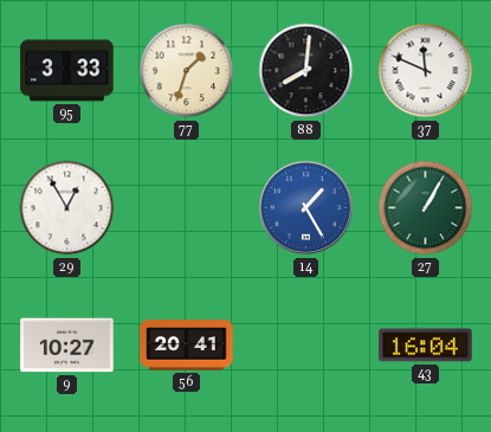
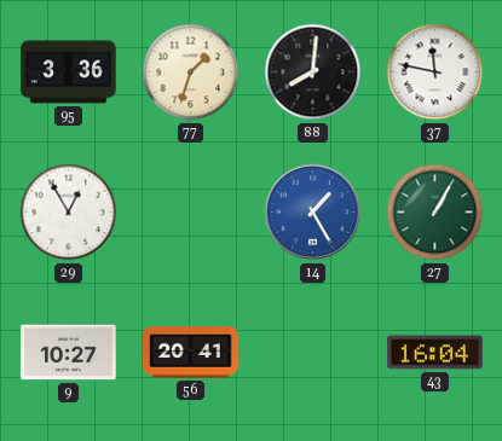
95: 3:33 -> 3:36 (69, 72)
37: 11:49 -> 11:47 (435, 72)
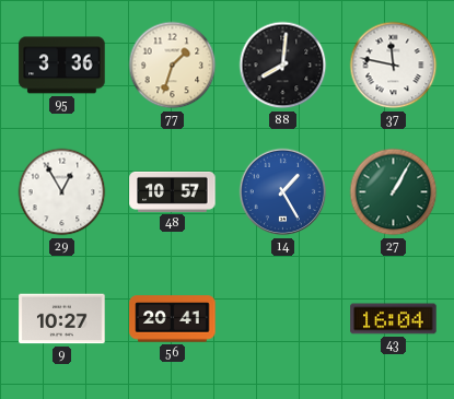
48: none -> 10:57 (173, 191)
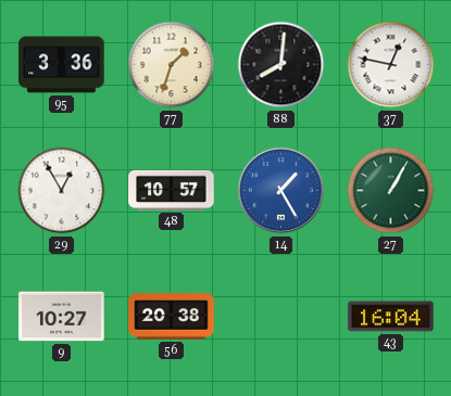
37: 11:47 -> 12:47 (391, 65)
56: 20:41 -> 20:38 (172, 317)
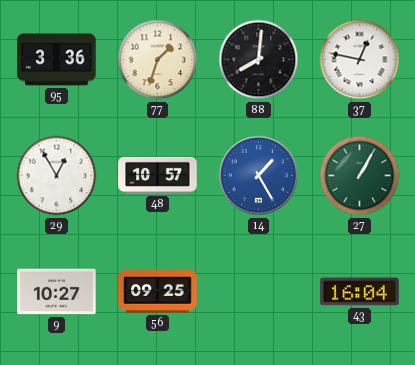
56: 20:38 -> 09:25 (158, 292)
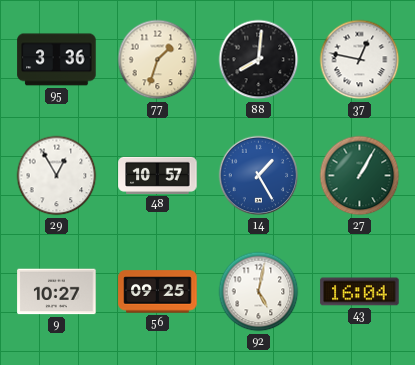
92: none -> 5:02 (259, 292)
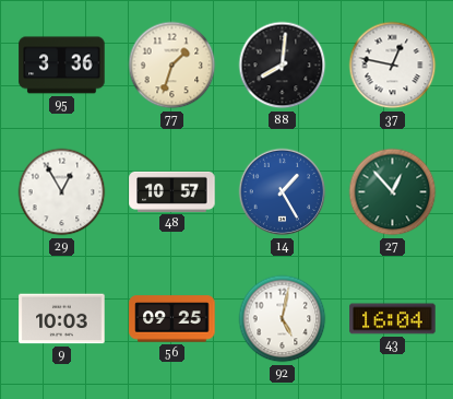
27: 1:05 -> 12:53 (393, 192)
9: 10:27 -> 10:03 (62, 319)
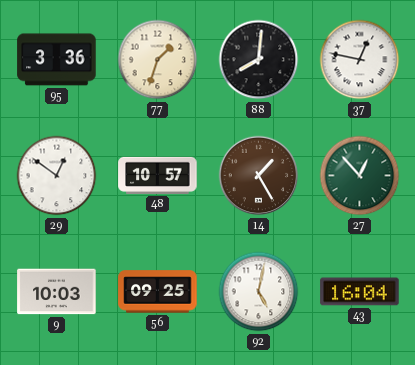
29: 12:55 -> 12:51 (57, 176)
14 dial: blue -> brown (259, 176)
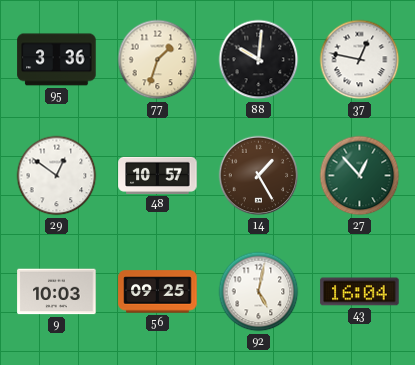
88: 8:01 -> 10:01 (259, 60)
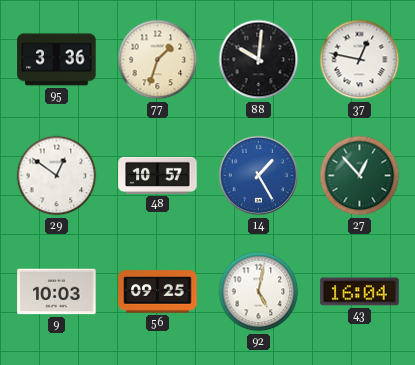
14 dial: brown -> blue (259, 176)
